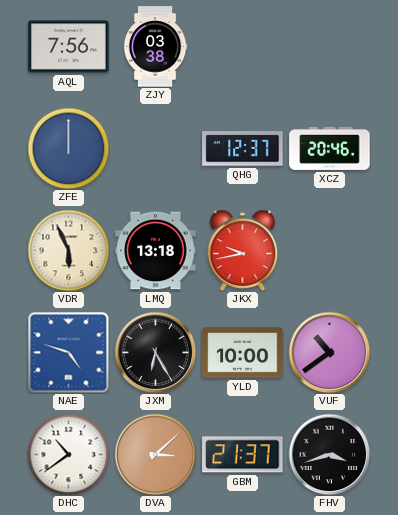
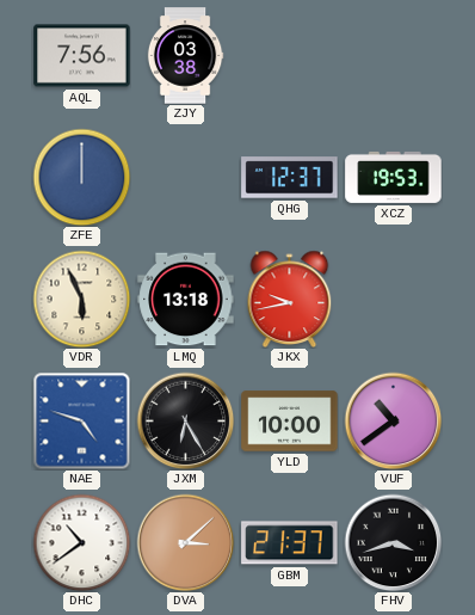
XCZ: 20:46 -> 19:53 (394, 177)
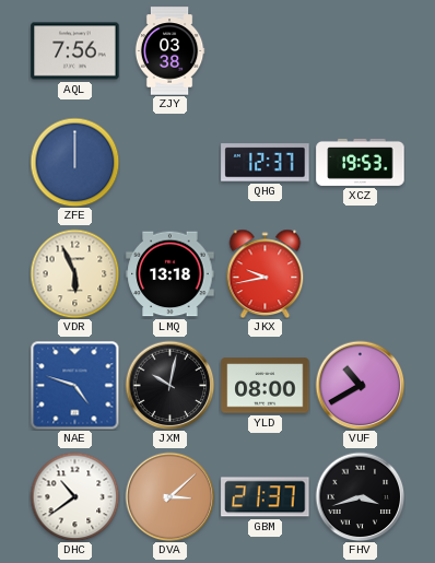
JXM: 6:25 -> 10:02 (169, 385)
YLD: 10:00 -> 08:00 (266, 386)
VUF: 10:39 -> 10:40 (360, 385)
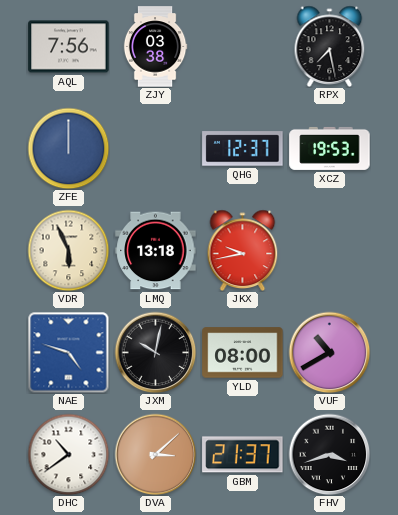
RPX: none -> 7:28 (330, 46)
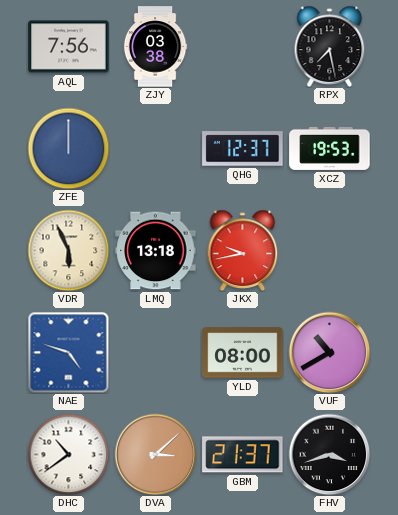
JXM: 10:02 -> none (155, 352)
